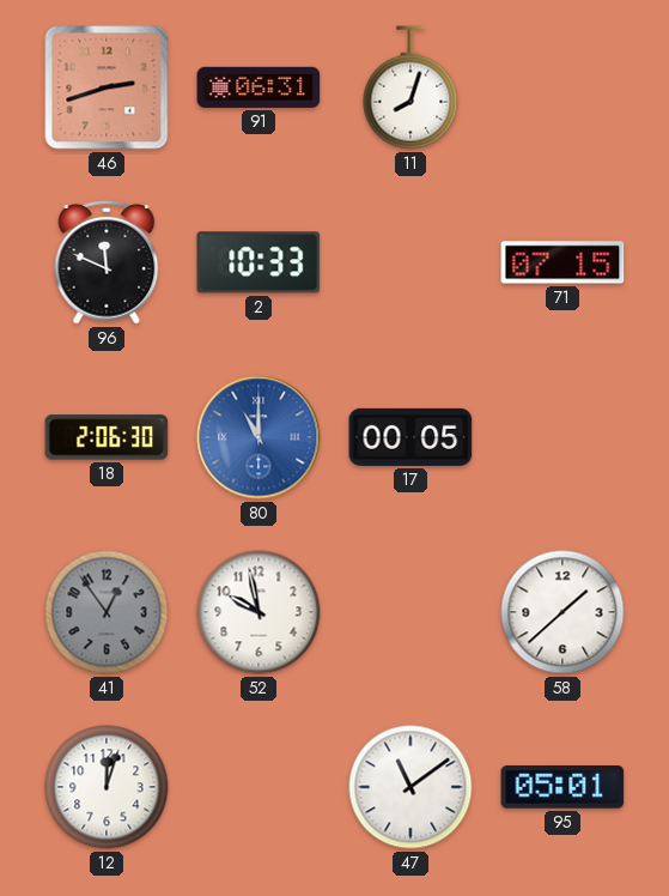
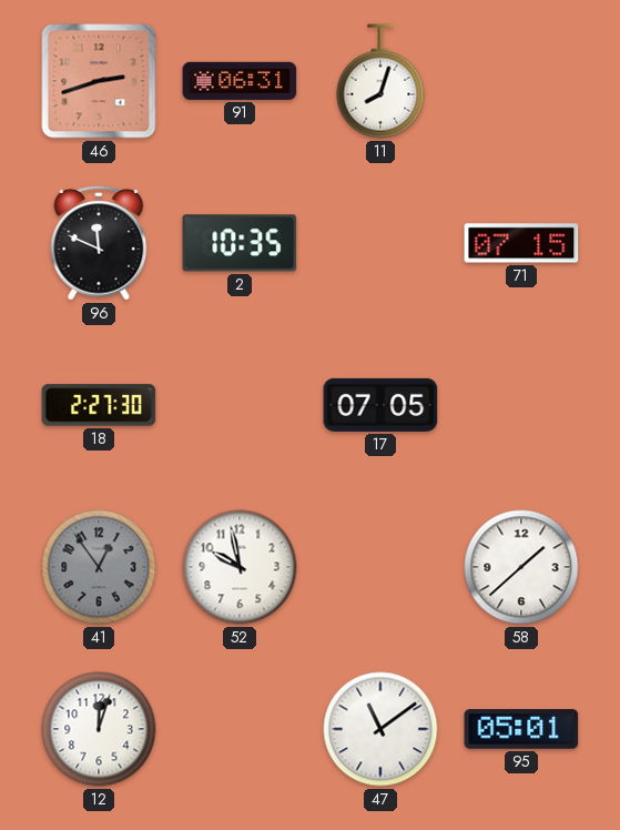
2: 10:33 -> 10:35 (240, 243)
18: 2:06 -> 2:27 (99, 405)
80: 11:00 -> none (259, 437)
17: 00:05 -> 07:05 (380, 405)
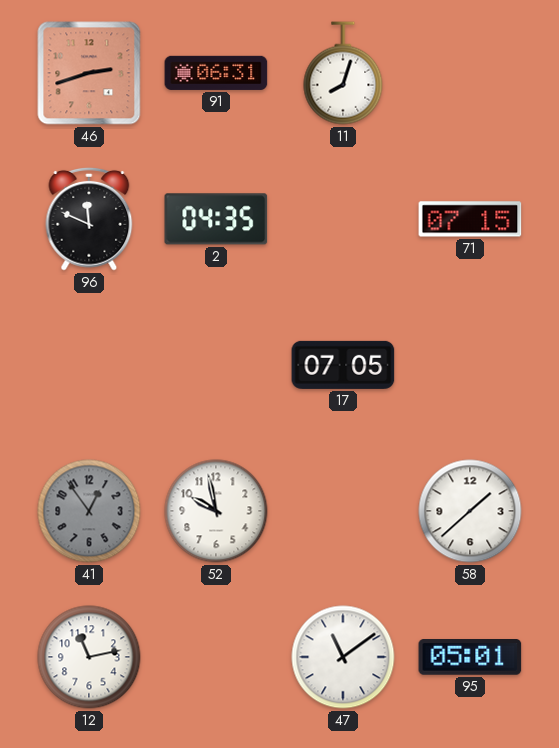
2: 10:35 -> 04:35 (216, 219)
18: 2:27 -> none (99, 405)
12: 12:03 -> 11:13 (89, 657)
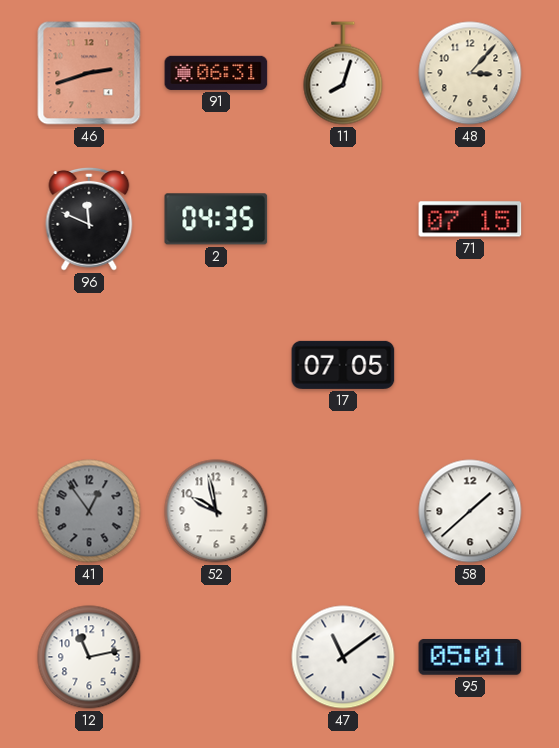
48: none -> 3:07 (470, 73)
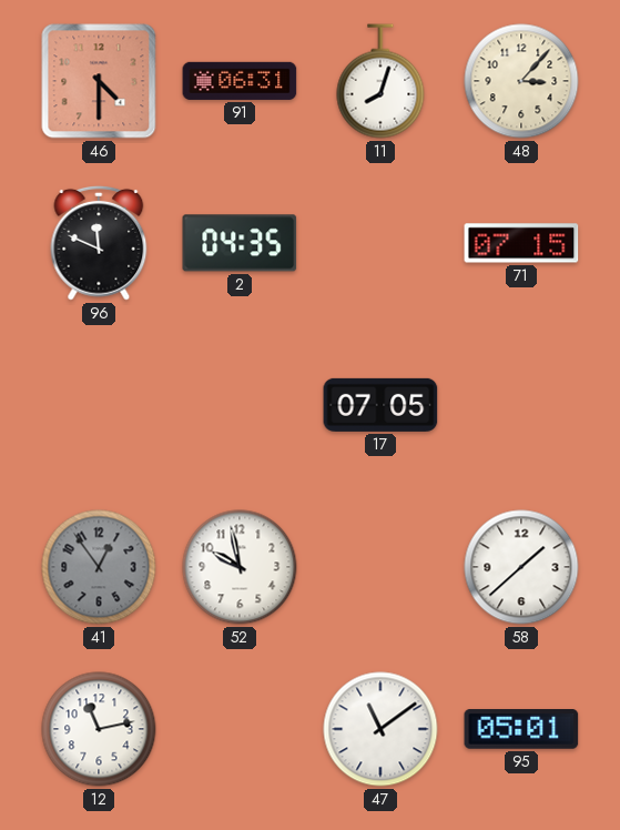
46: 2:42 -> 4:30 (99, 81)
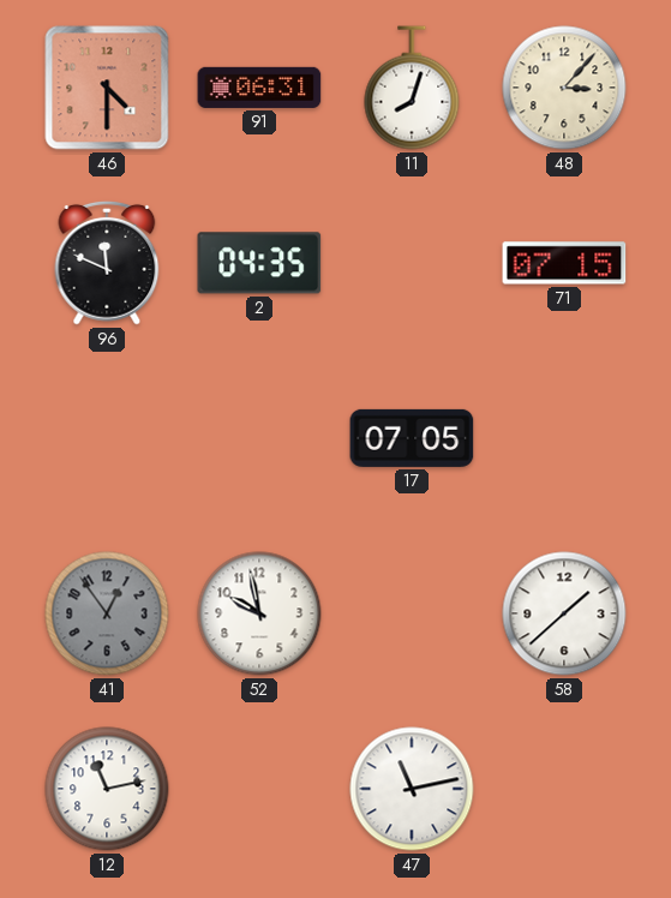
47: 11:09 -> 11:13 (412, 789)
95: 05:01 -> none (521, 730)
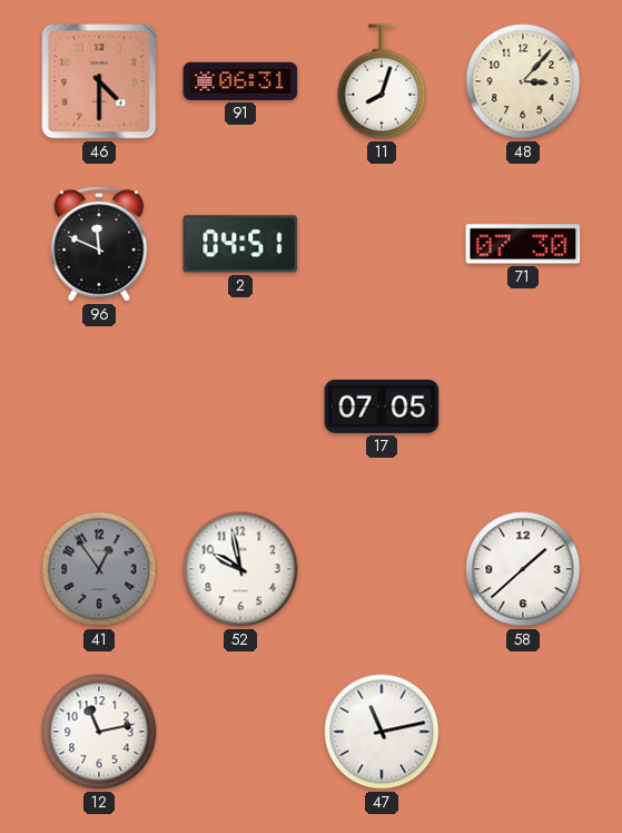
2: 04:35 -> 04:51 (240, 244)
71: 07:15 -> 07:30 (523, 244)
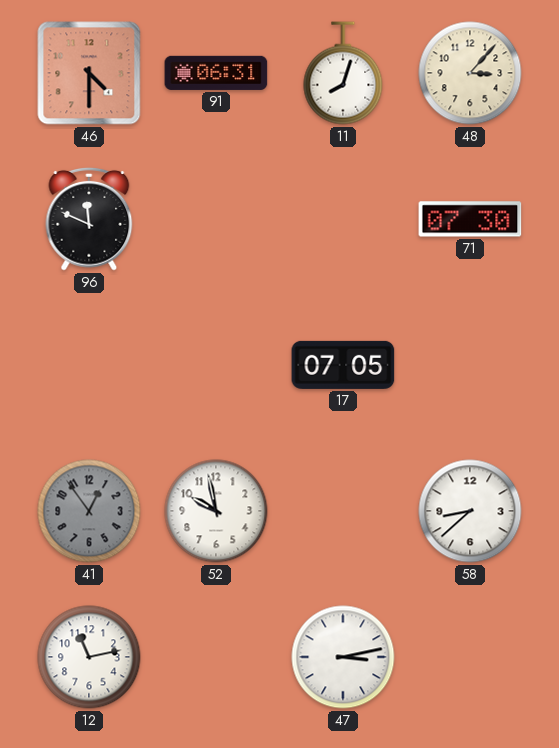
2: 04:51 -> none (240, 244)
58: 1:38 -> 8:38 (470, 511)
47: 11:13 -> 3:13 (343, 657)
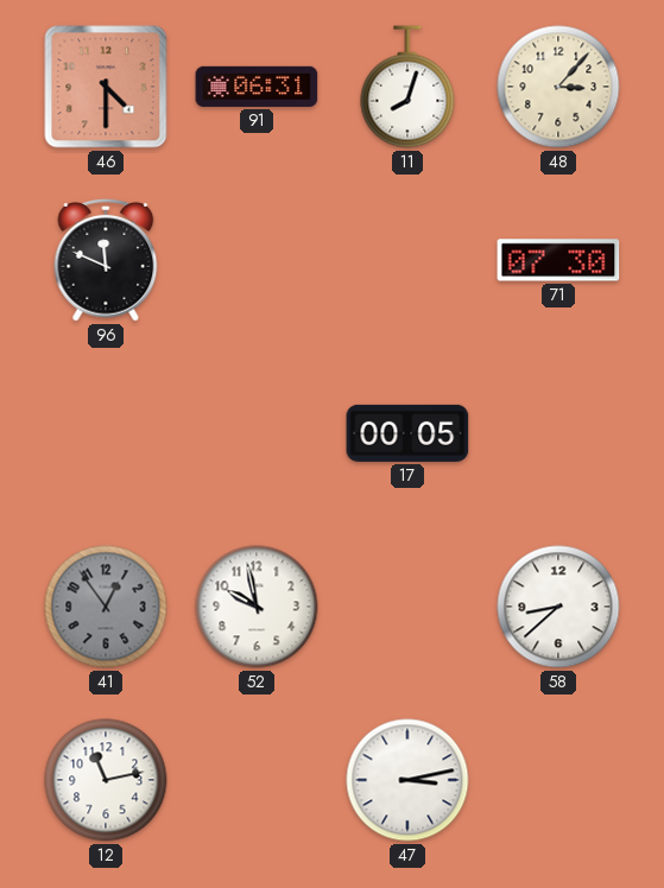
17: 07:05 -> 00:05 (407, 433)
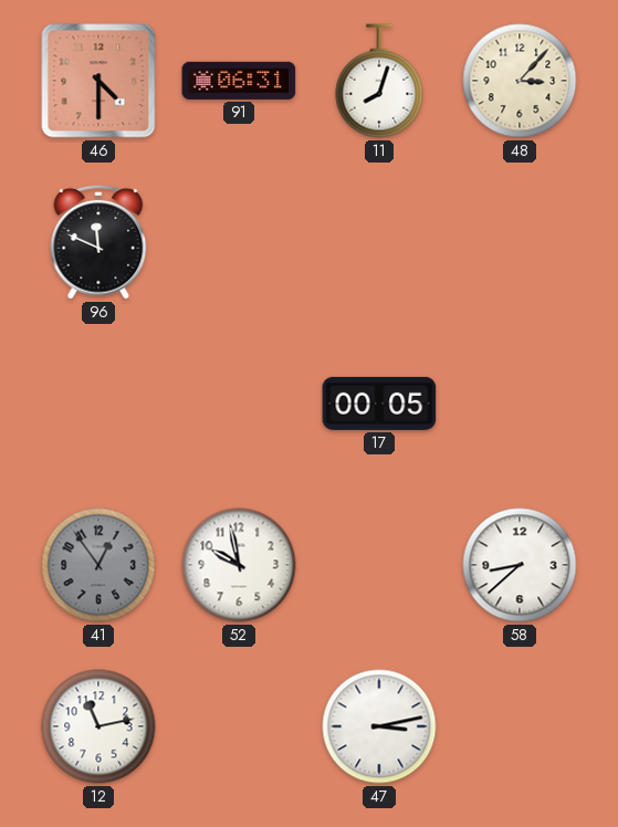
71: 07:30 -> none (558, 260)
